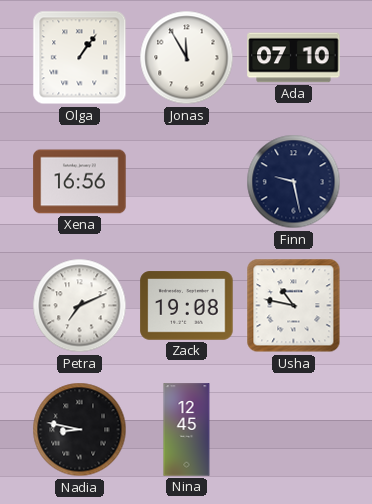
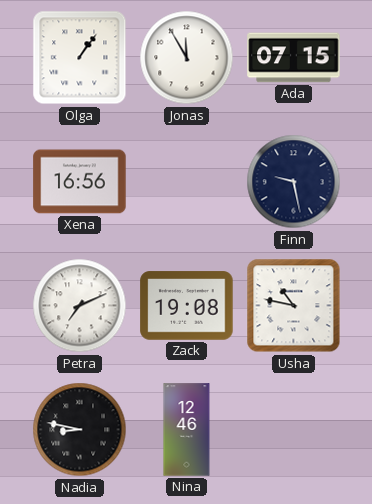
Ada: 07:10 -> 07:15 (294, 58)
Nina: 12:45 -> 12:46 (187, 430)
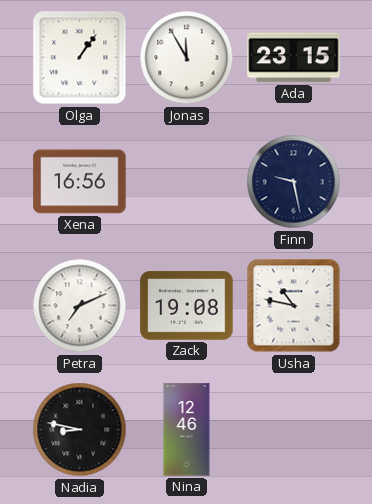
Ada: 07:15 -> 23:15 (294, 58)
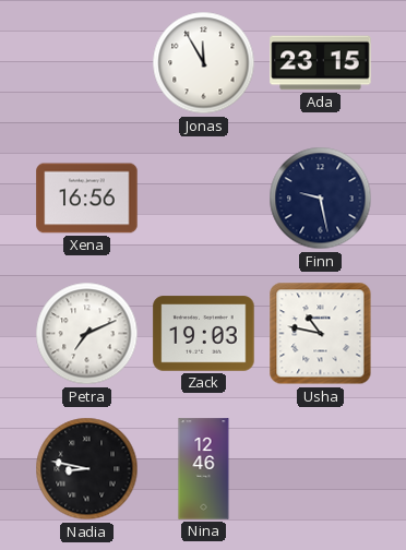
Olga: 1:06 -> none (80, 58)
Zack: 19:08 -> 19:03 (204, 334)
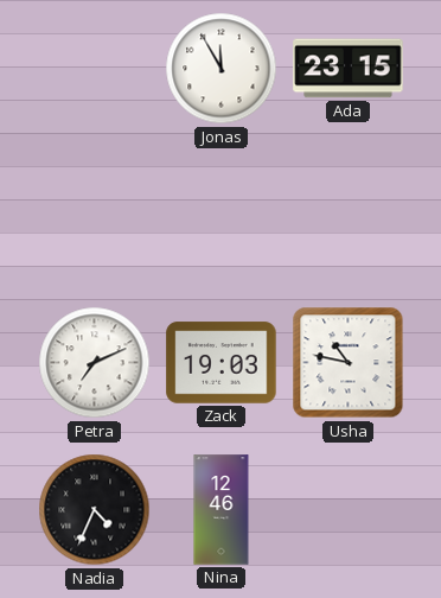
Xena: 16:56 -> none (87, 199)
Finn: 9:28 -> none (321, 199)
Nadia: 8:47 -> 4:34 (95, 510)
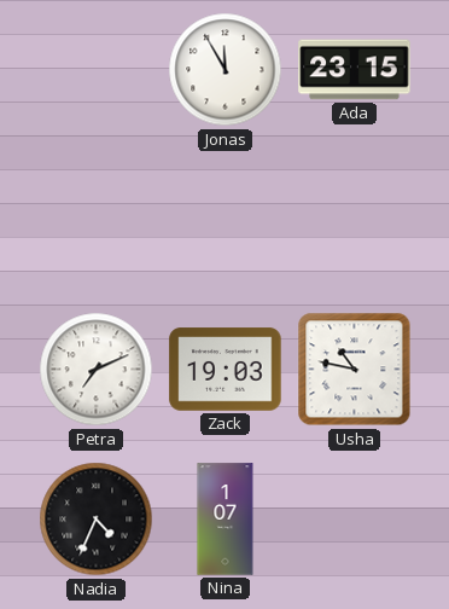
Nina: 12:46 -> 1:07 (226, 520)
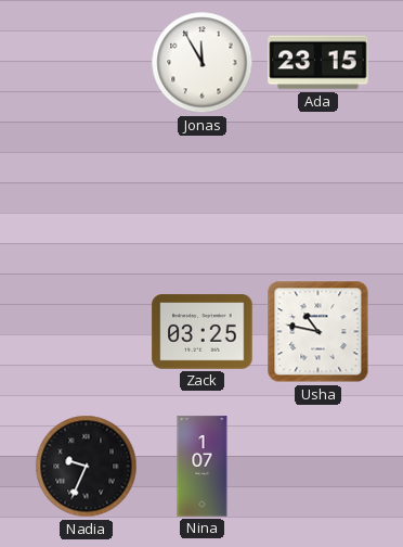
Petra: 7:11 -> none (97, 370)
Zack: 19:03 -> 03:25 (203, 332)
Nadia: 4:34 -> 9:34 (87, 467)
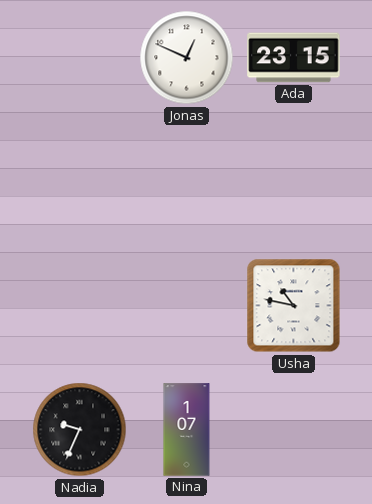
Jonas: 11:55 -> 12:49 (187, 58)
Zack: 03:25 -> none (203, 332)
